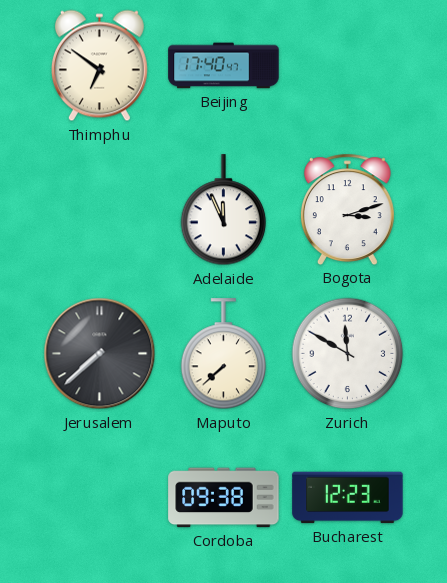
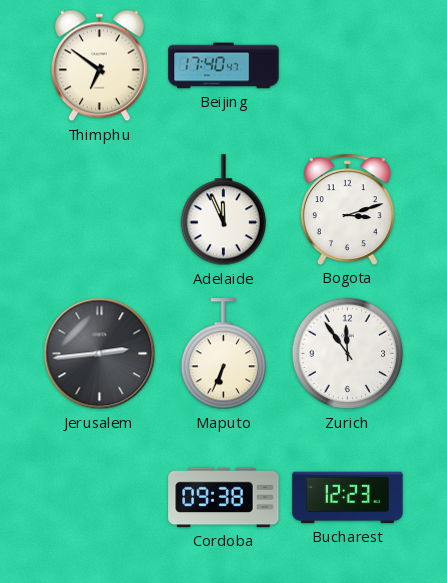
Jerusalem: 7:38 -> 2:44 (100, 354)
Maputo: 7:38 -> 6:34 (224, 354)
Zurich: 11:50 -> 11:54 (348, 354)
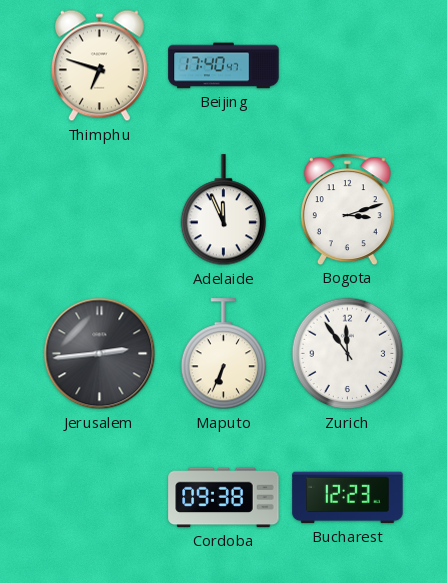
Thimphu: 6:51 -> 6:48 (99, 66)
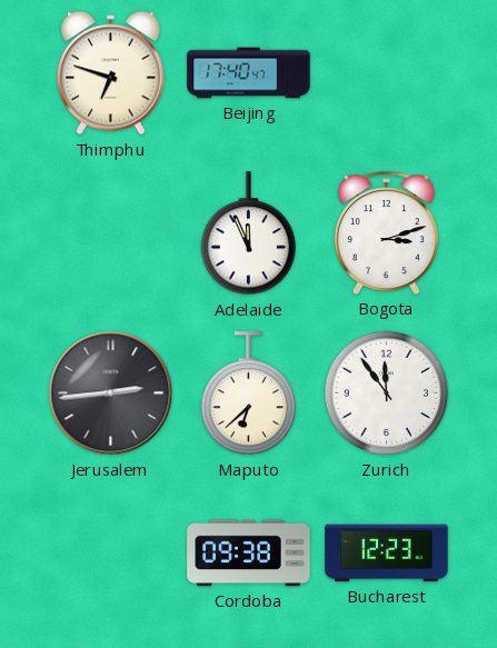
Maputo: 6:34 -> 6:38 (249, 393)
